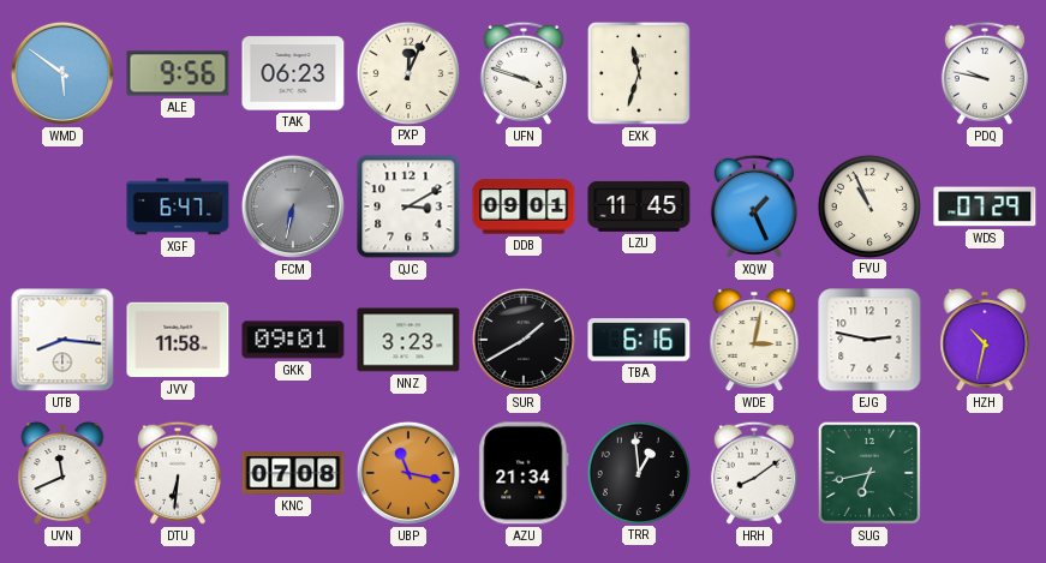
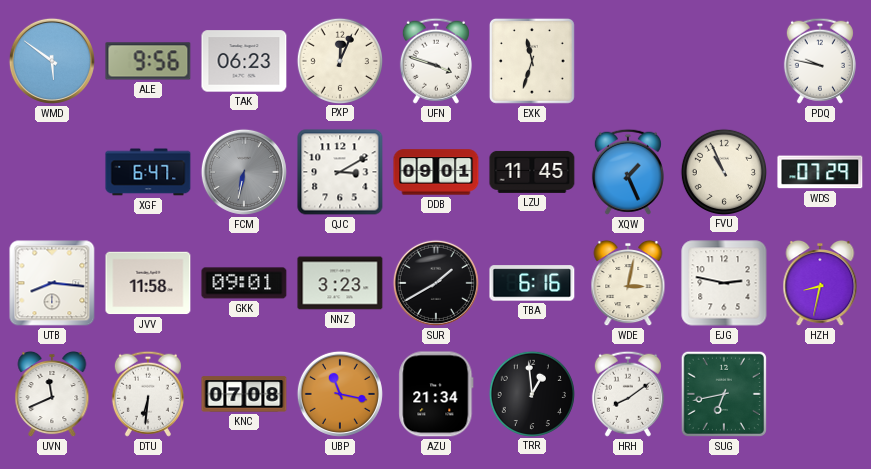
HZH: 10:32 -> 8:32 (820, 283)
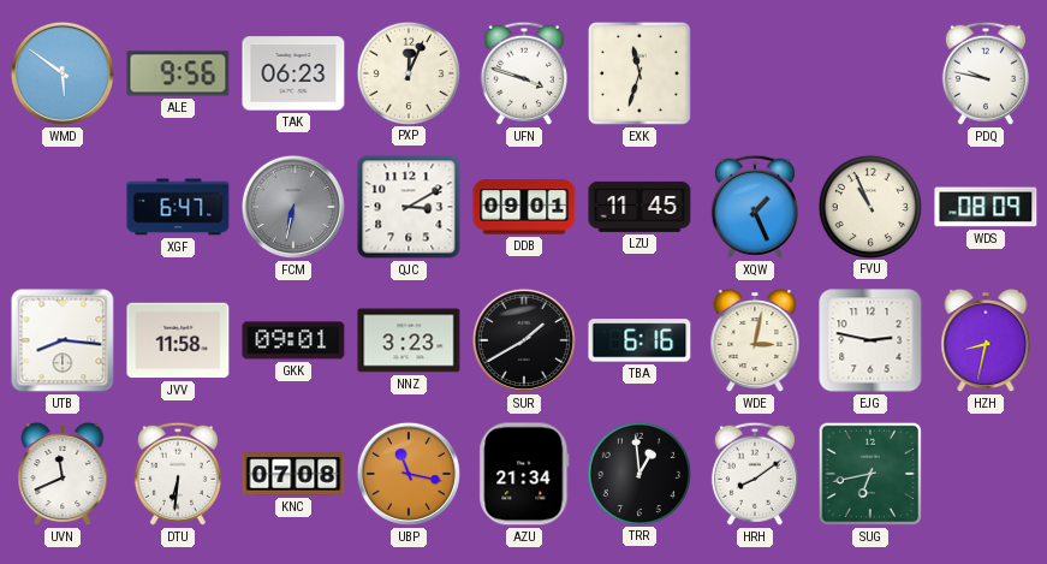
WDS: 07:29 -> 08:09 (986, 207)
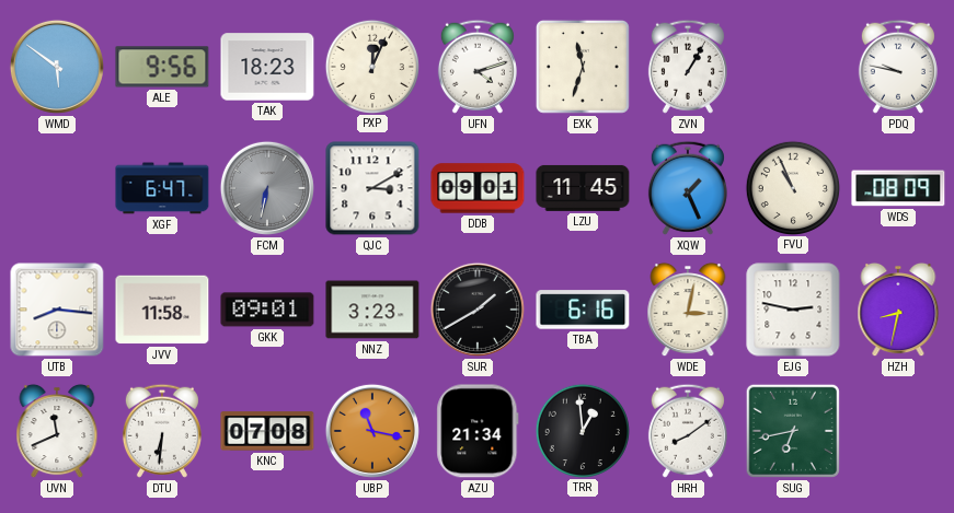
TAK: 06:23 -> 18:23 (267, 67)
UFN: 3:48 -> 4:12 (478, 67)
ZVN: none -> 1:05 (688, 67)
